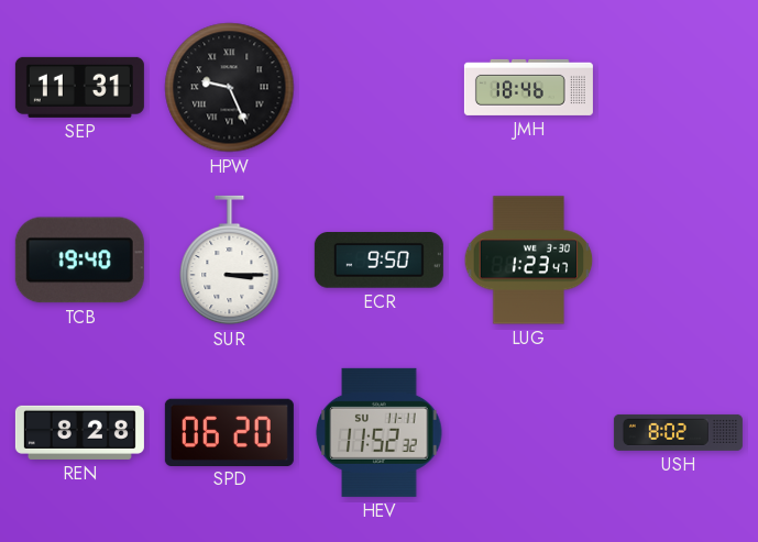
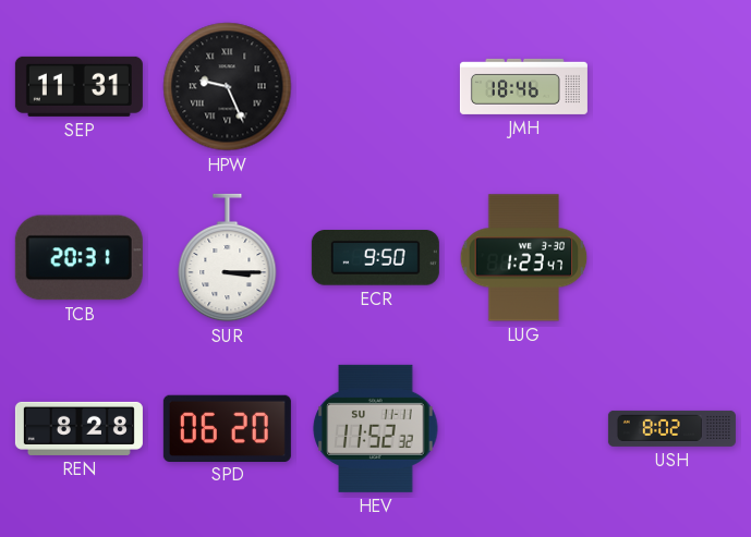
TCB: 19:40 -> 20:31 (78, 258)
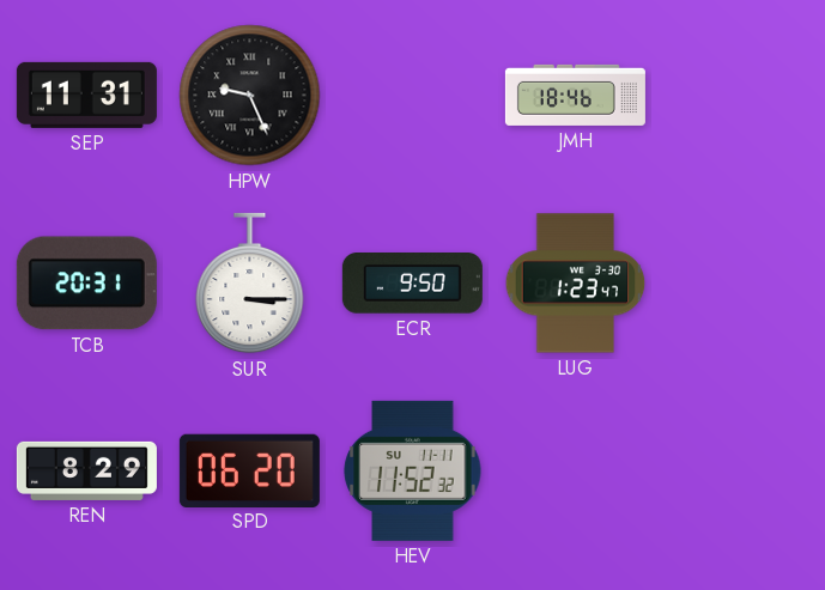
REN: 8:28 -> 8:29 (86, 470)
USH: 8:02 -> none (671, 428)
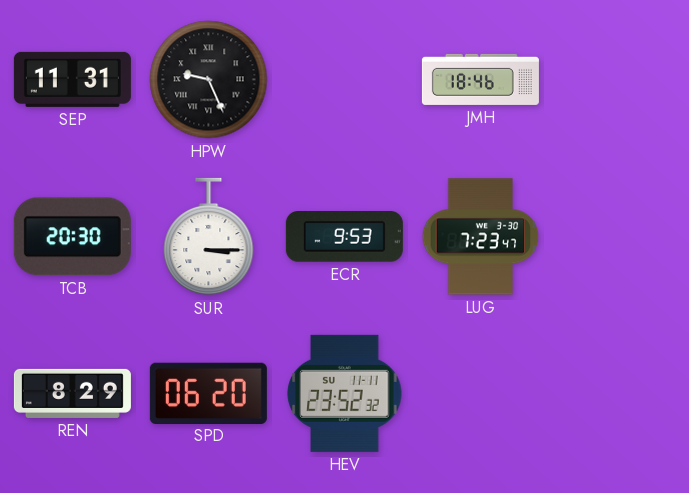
TCB: 20:31 -> 20:30 (72, 237)
ECR: 9:50 -> 9:53 (344, 237)
LUG: 1:23 -> 7:23 (481, 237)
HEV: 11:52 -> 23:52 (345, 393)
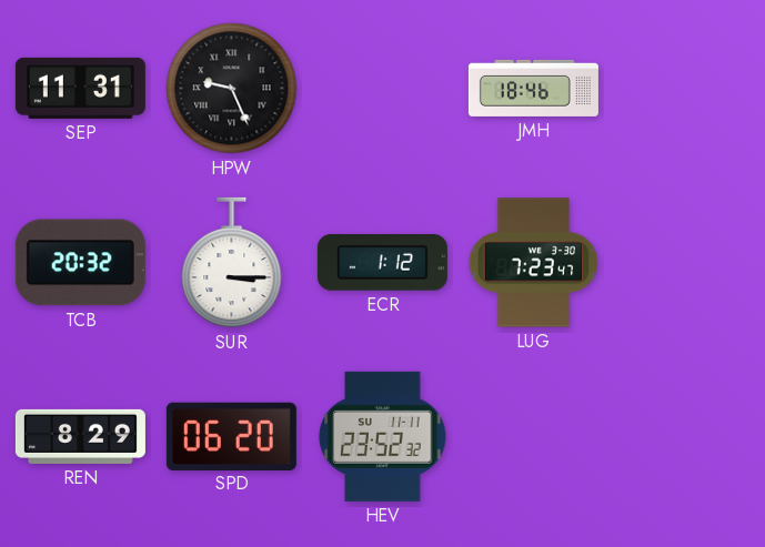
TCB: 20:30 -> 20:32 (80, 263)
ECR: 9:53 -> 1:12 (382, 263)
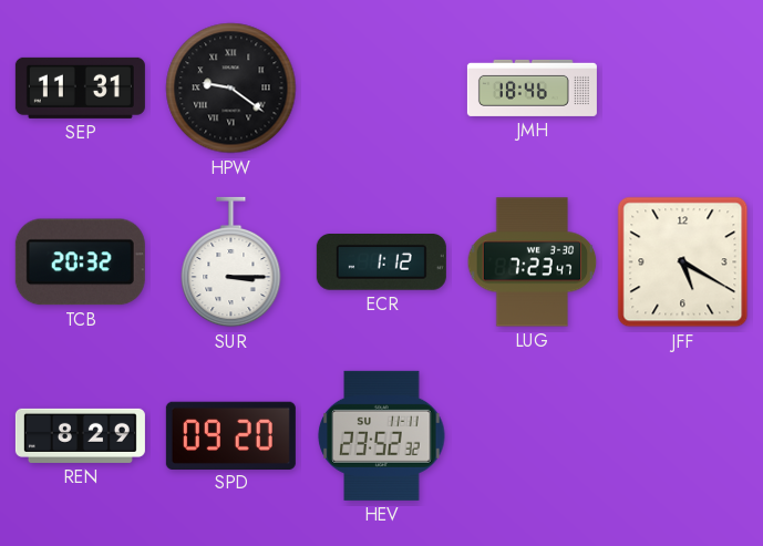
HPW: 9:26 -> 9:21 (231, 89)
JFF: none -> 5:20 (683, 262)
SPD: 06:20 -> 09:20 (230, 435)
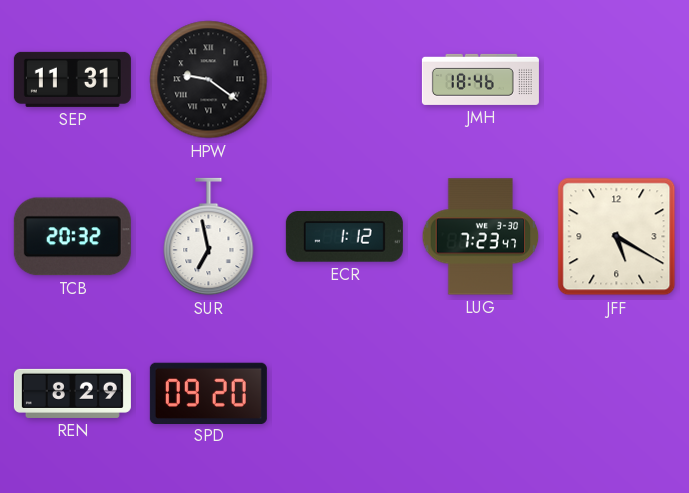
SUR: 3:15 -> 6:58 (209, 237)
HEV: 23:52 -> none (382, 435)
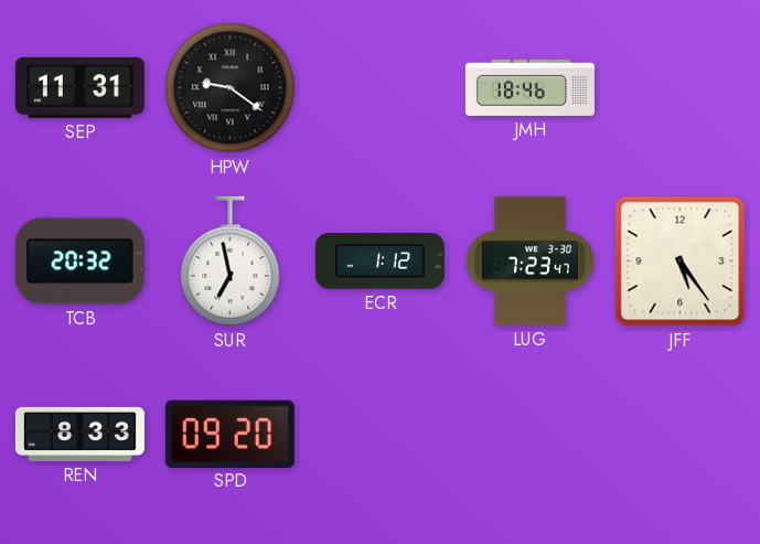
JFF: 5:20 -> 5:24 (681, 262)
REN: 8:29 -> 8:33 (79, 434)
